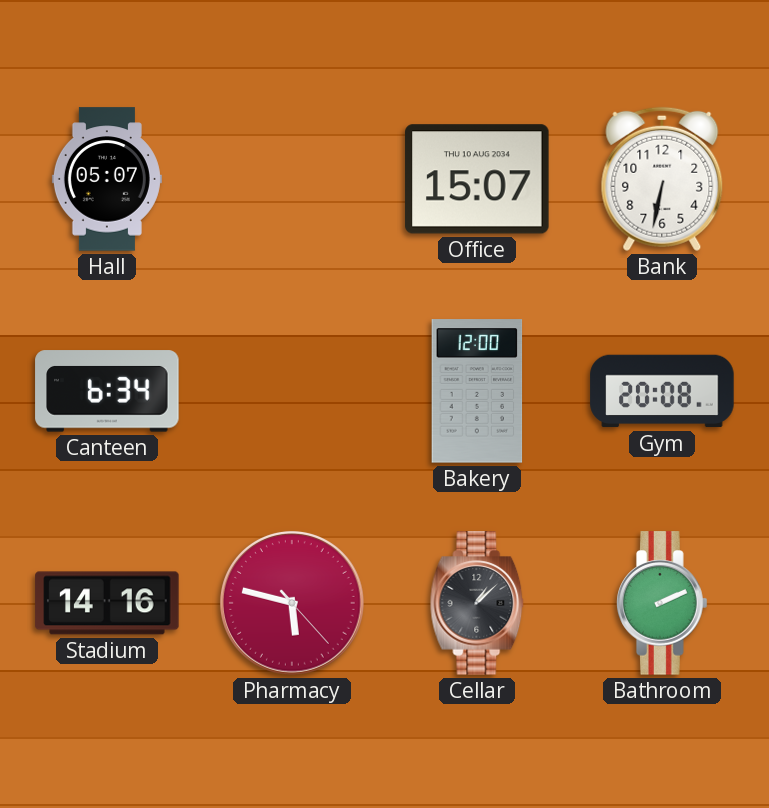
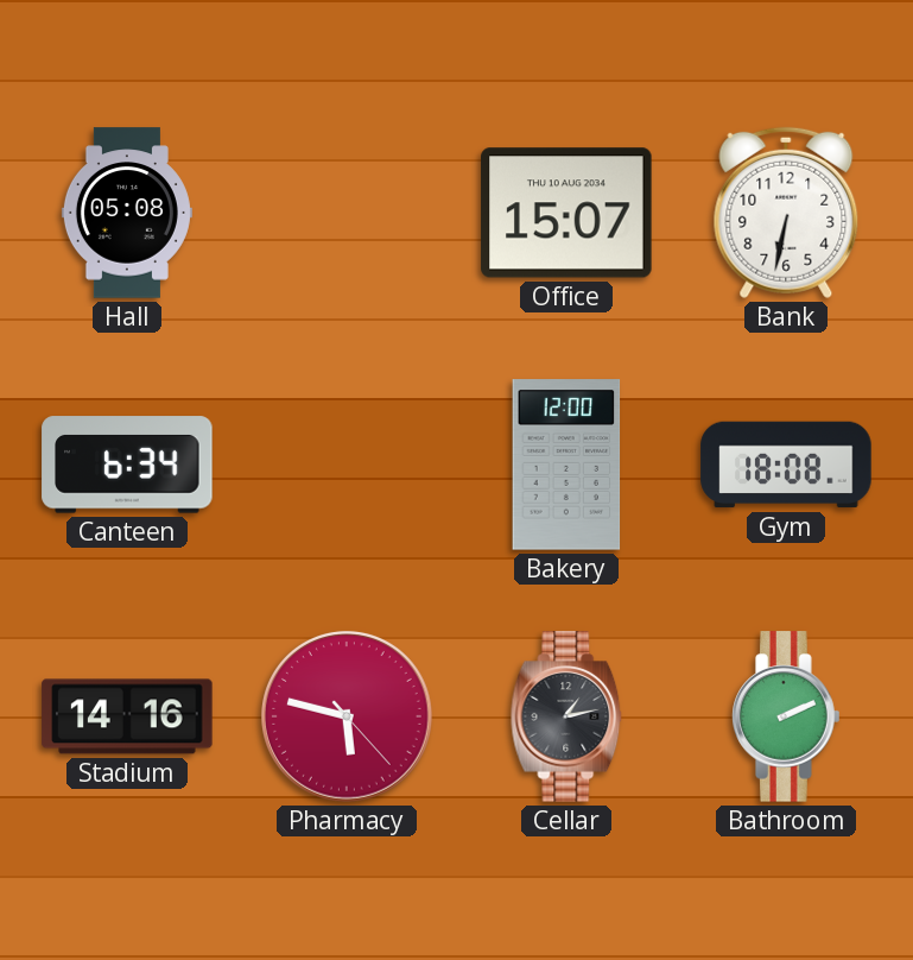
Hall: 05:07 -> 05:08 (127, 213)
Gym: 20:08 -> 18:08 (786, 465)
Cellar: 1:08 -> 1:13 (566, 716)
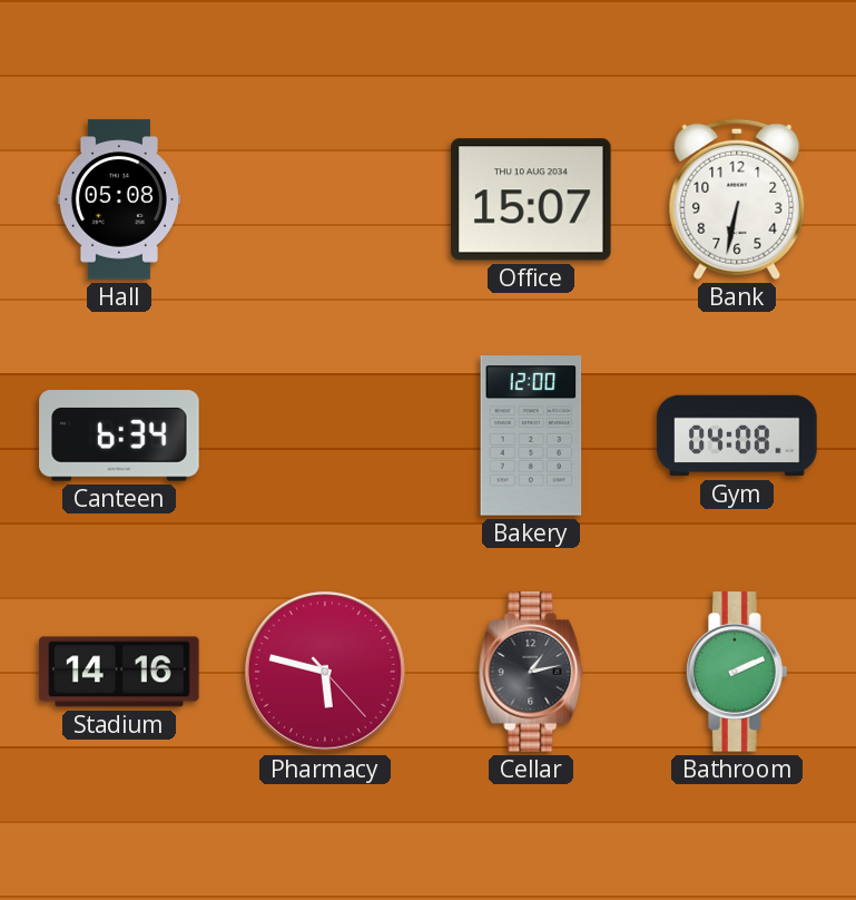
Gym: 18:08 -> 04:08 (737, 436)
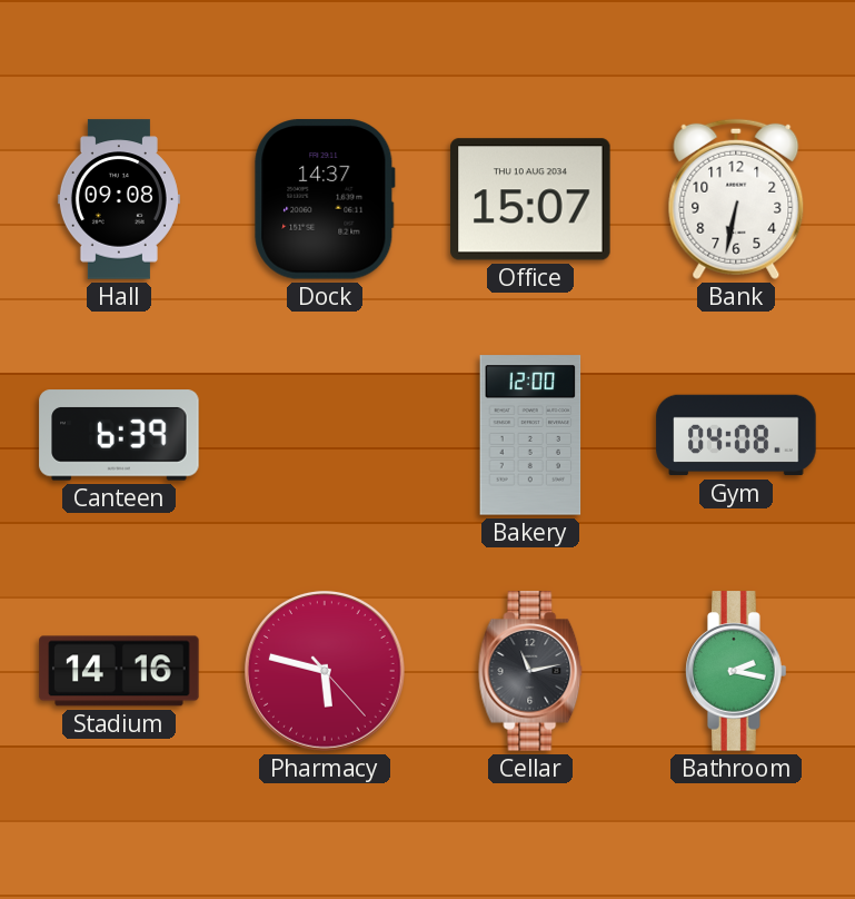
Hall: 05:08 -> 09:08 (119, 199)
Dock: none -> 14:37 (325, 199)
Canteen: 6:34 -> 6:39 (119, 435)
Cellar: 1:13 -> 11:13 (530, 671)
Bathroom: 2:11 -> 2:17 (736, 671)
